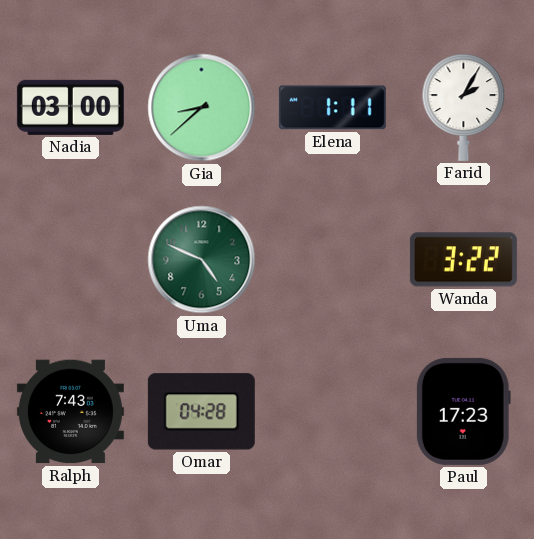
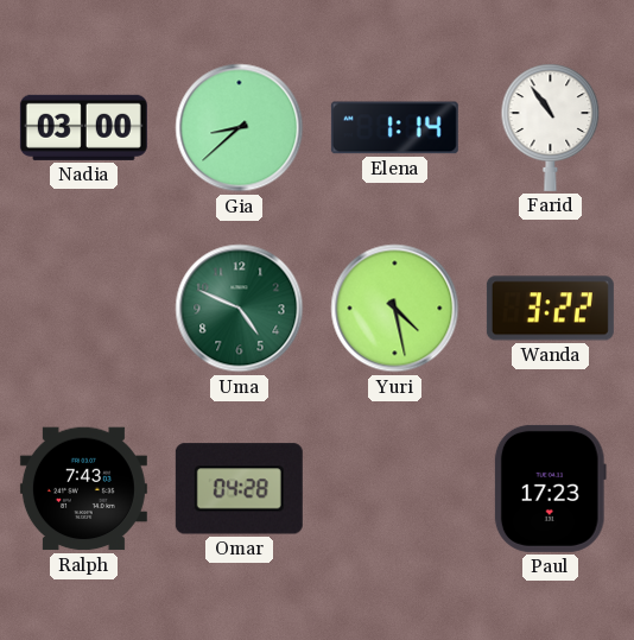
Elena: 1:11 -> 1:14 (394, 128)
Farid: 2:05 -> 10:54 (551, 127)
Yuri: none -> 4:28 (395, 309)
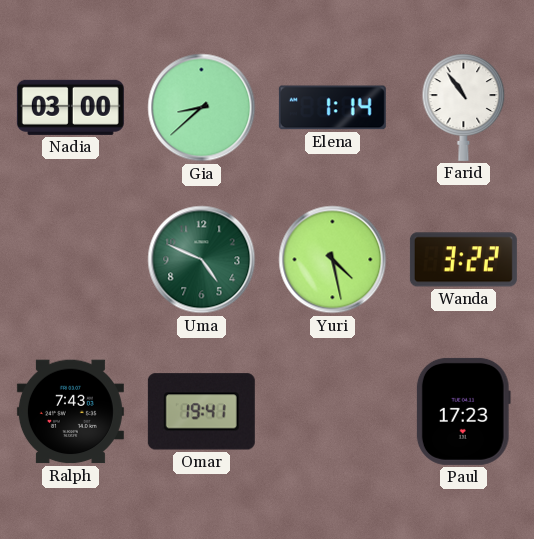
Omar: 04:28 -> 19:41 (201, 412)
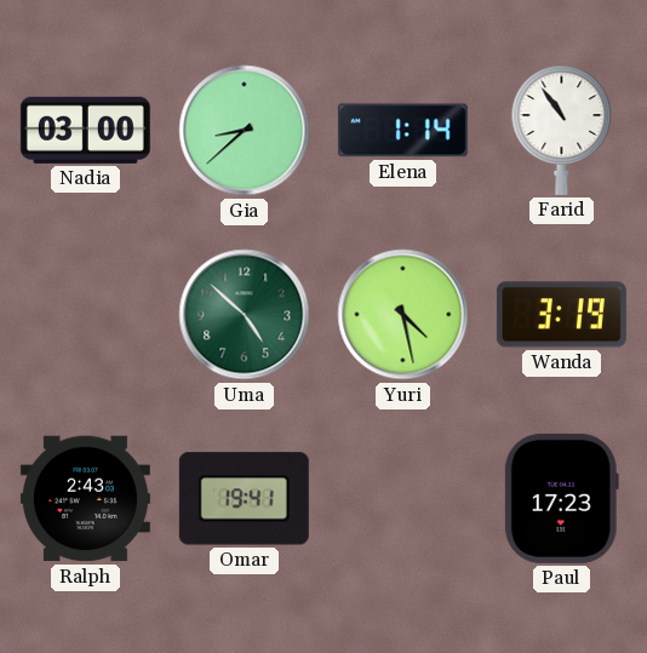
Uma: 4:49 -> 4:52 (245, 315)
Wanda: 3:22 -> 3:19 (561, 315)
Ralph: 7:43 -> 2:43 (85, 499)
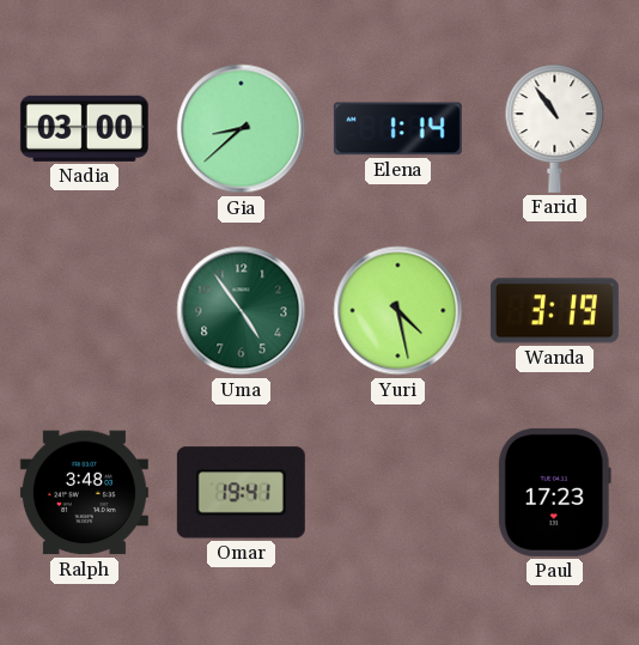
Uma: 4:52 -> 4:54 (242, 311)
Ralph: 2:43 -> 3:48 (84, 493)
